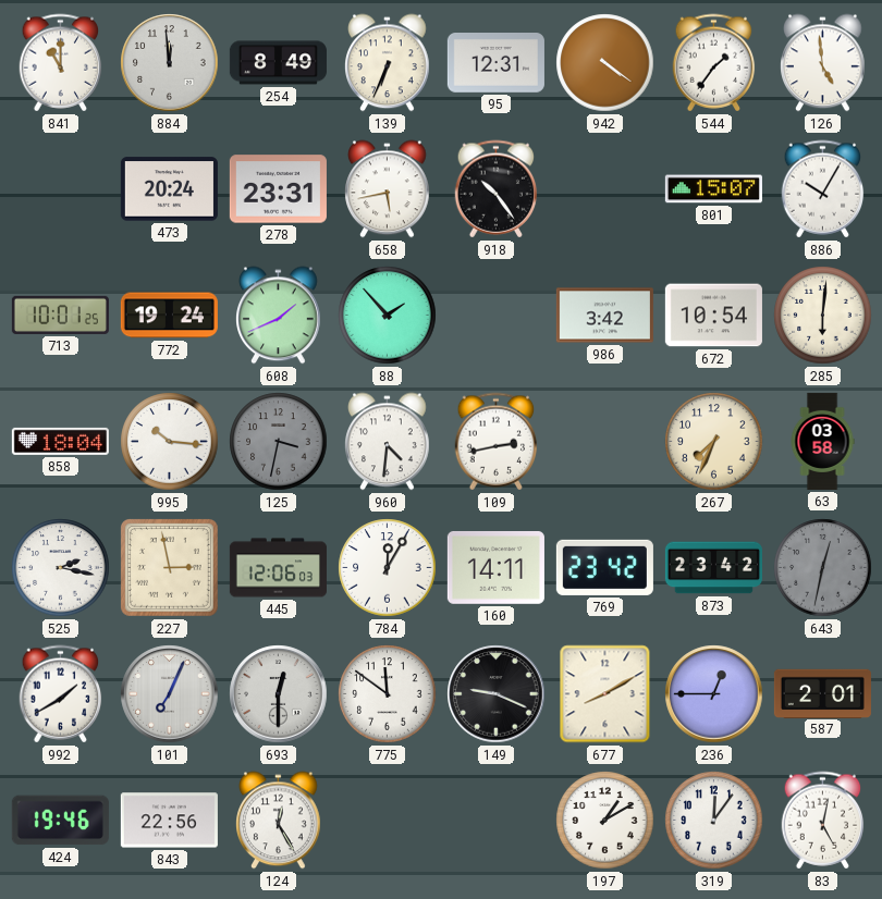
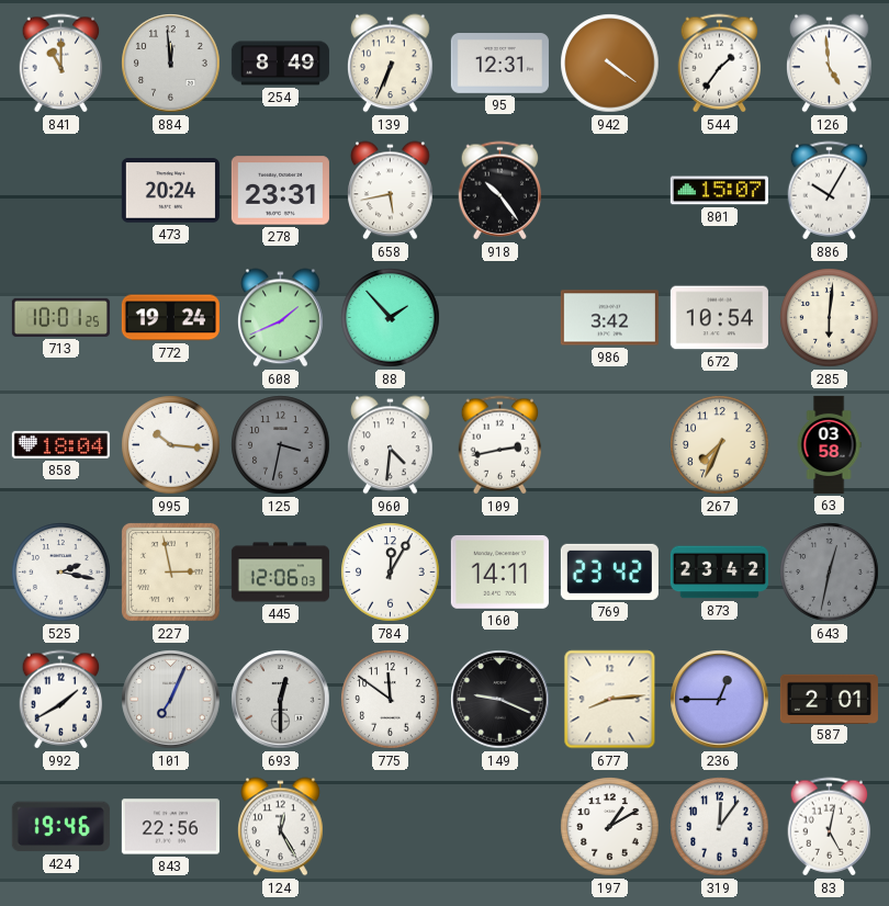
677: 8:10 -> 8:14 (610, 700)
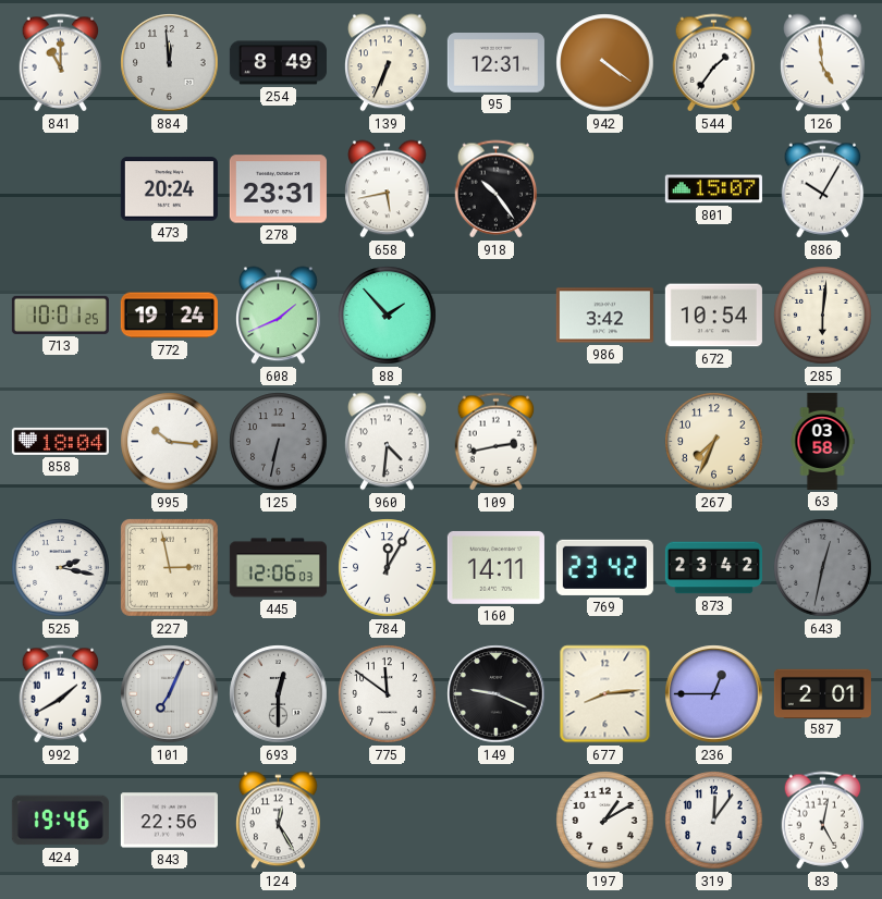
125: 3:32 -> 6:32 (279, 442)
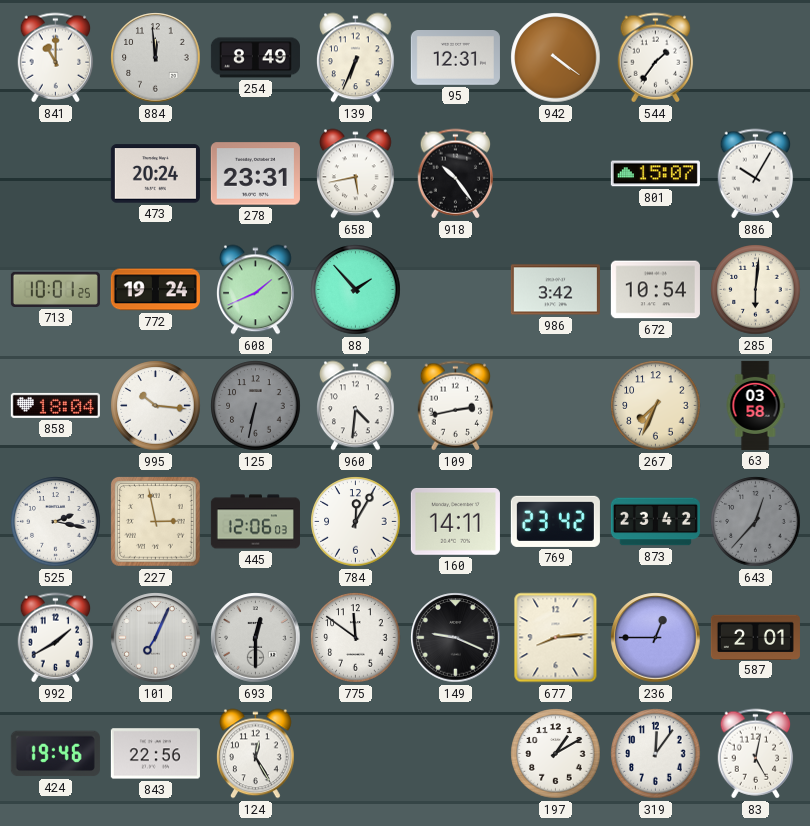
126: 4:59 -> none (823, 63)
643: 12:32 -> 12:37 (756, 522)
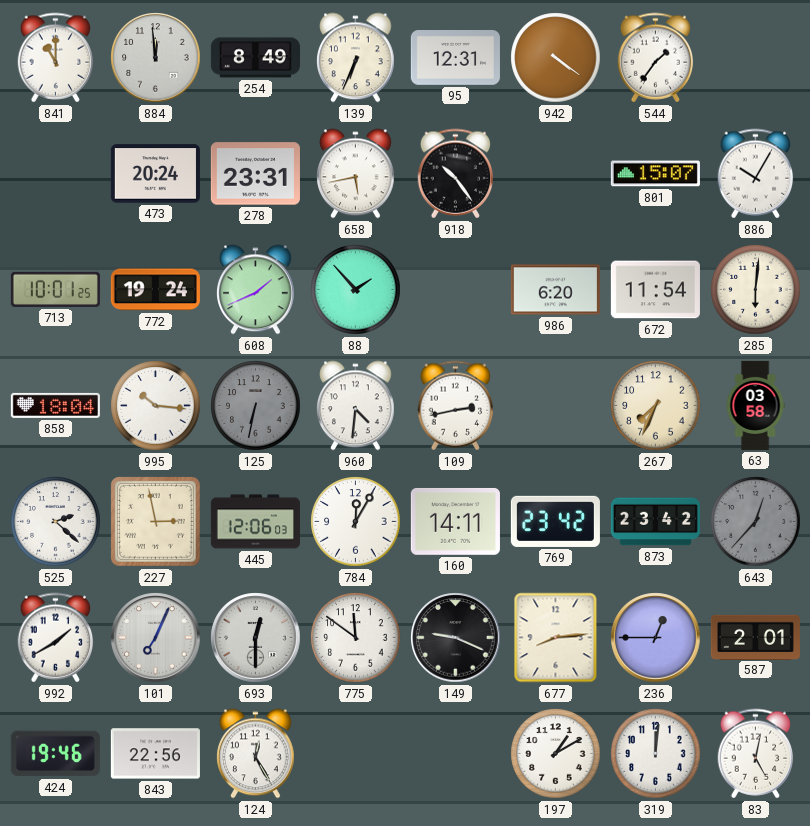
986: 3:42 -> 6:20 (555, 290)
672: 10:54 -> 11:54 (655, 290)
525: 2:17 -> 2:22 (56, 522)
319: 12:06 -> 12:01 (656, 754)
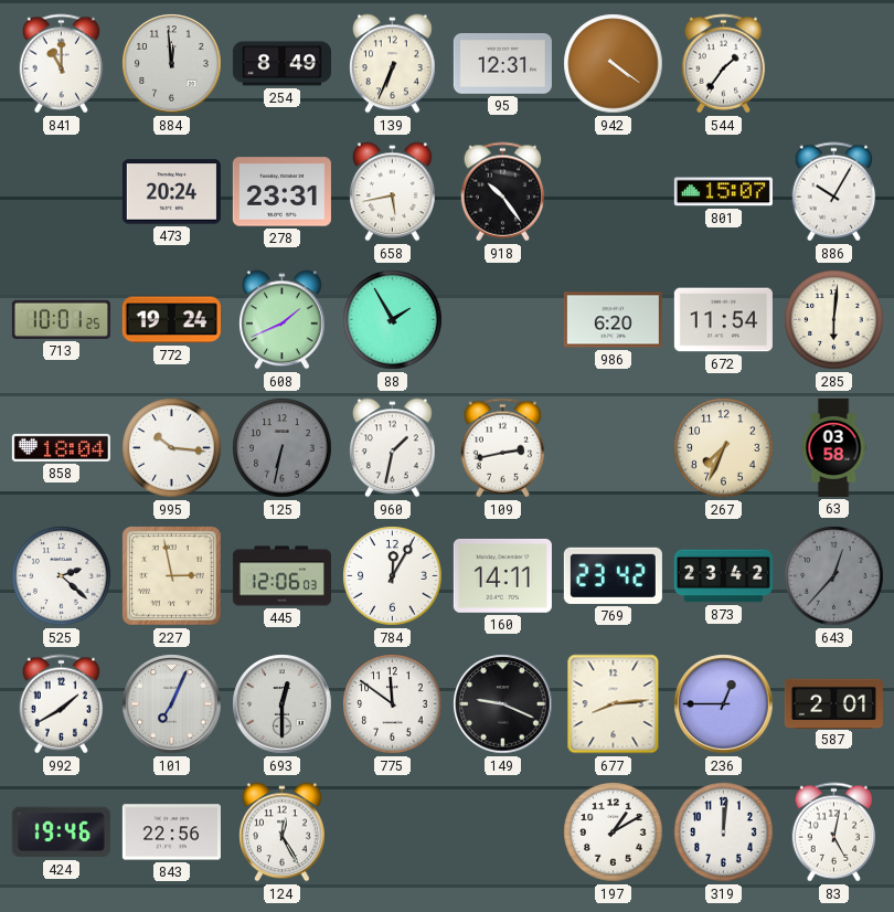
88: 1:53 -> 1:55 (393, 320)
960: 4:31 -> 1:32 (393, 448)
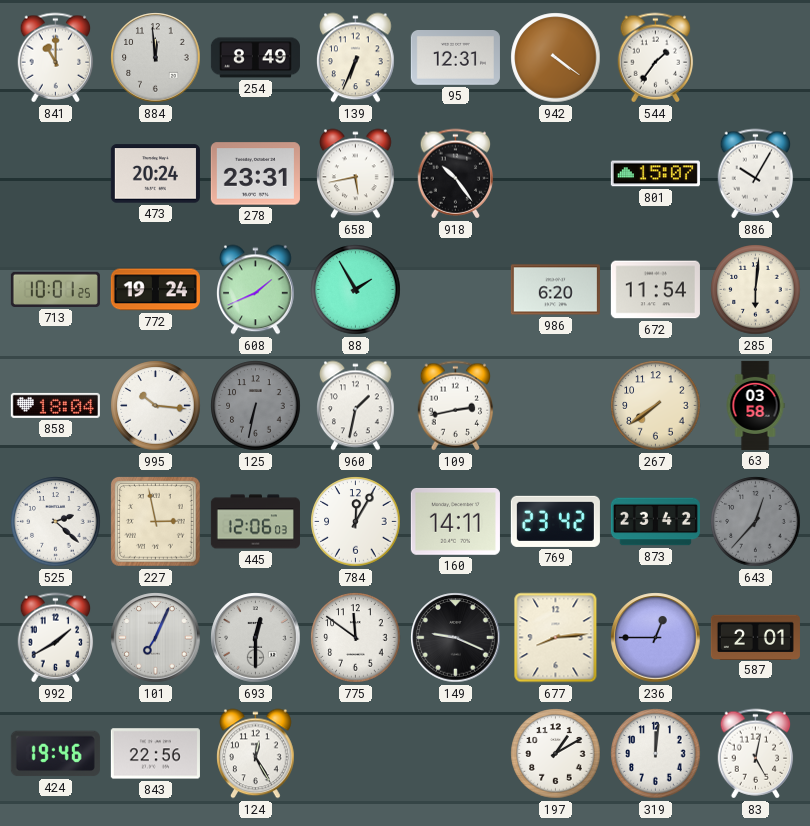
267: 7:34 -> 7:39 (656, 406)
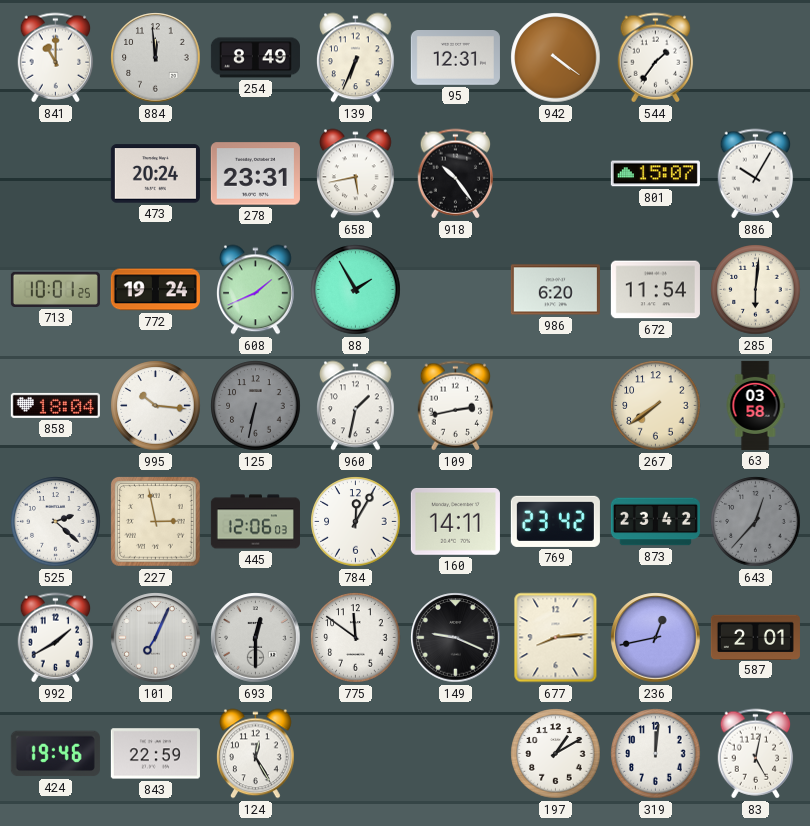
236: 12:45 -> 12:43 (656, 638)
843: 22:56 -> 22:59 (155, 754)
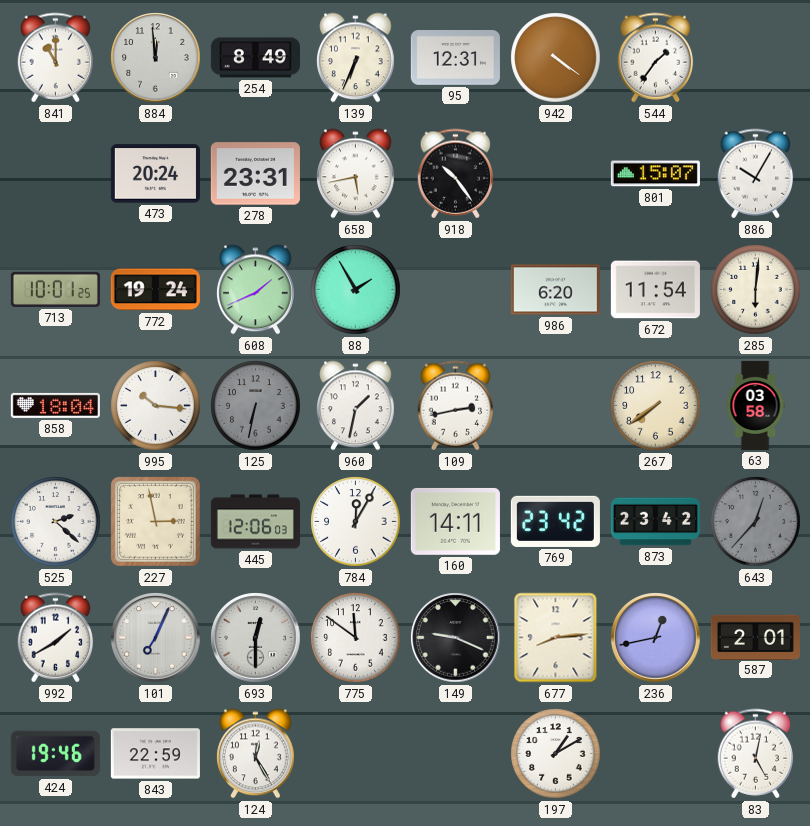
319: 12:01 -> none (656, 754)
